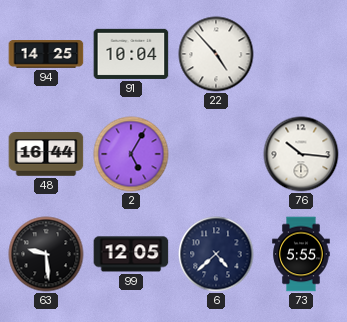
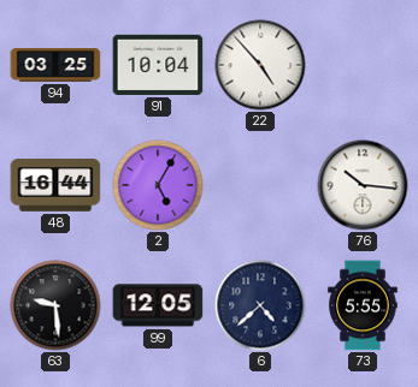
94: 14:25 -> 03:25 (55, 66)
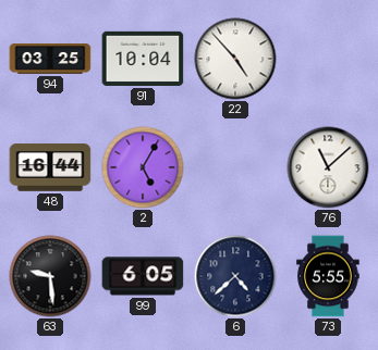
76: 10:16 -> 11:08 (328, 167)
99: 12:05 -> 6:05 (143, 276)
